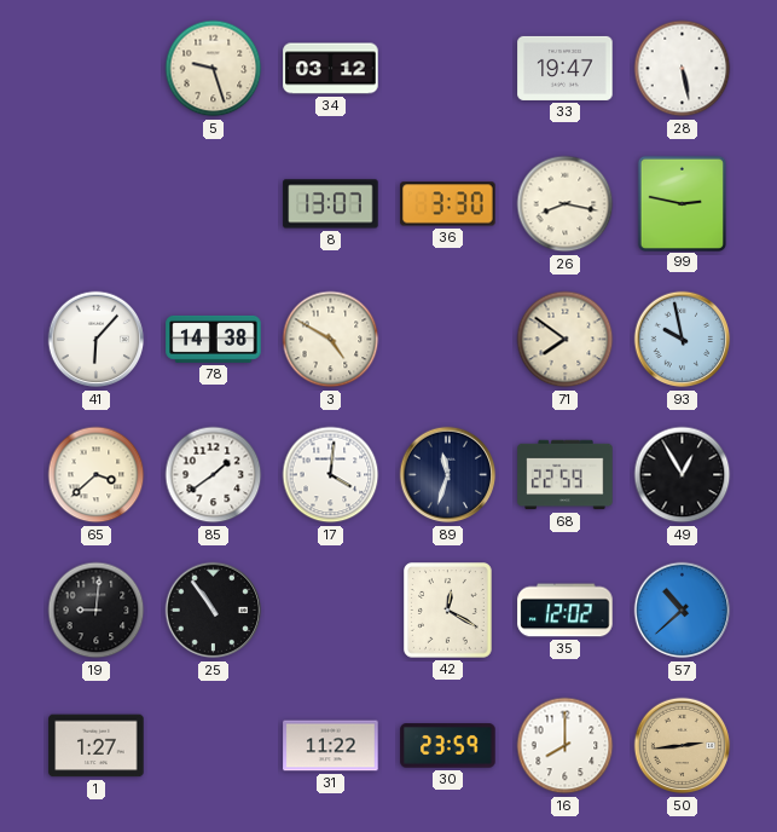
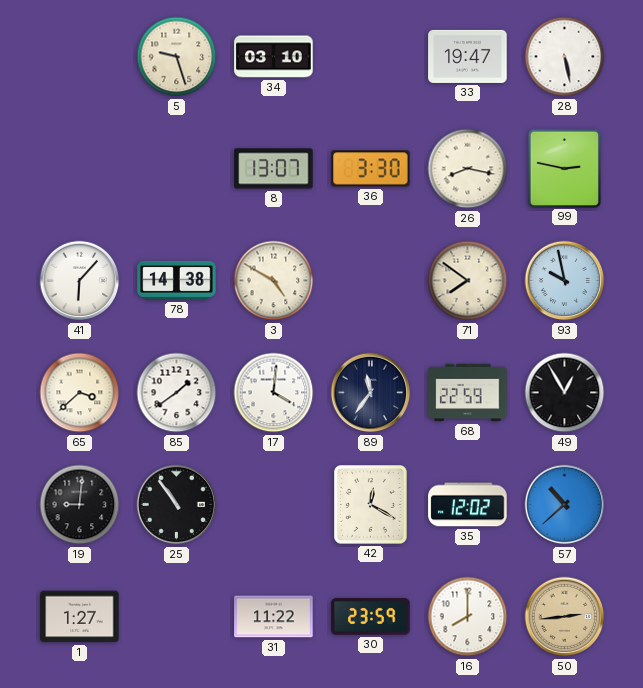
34: 03:12 -> 03:10 (274, 57)
89: 11:33 -> 11:36 (371, 393)
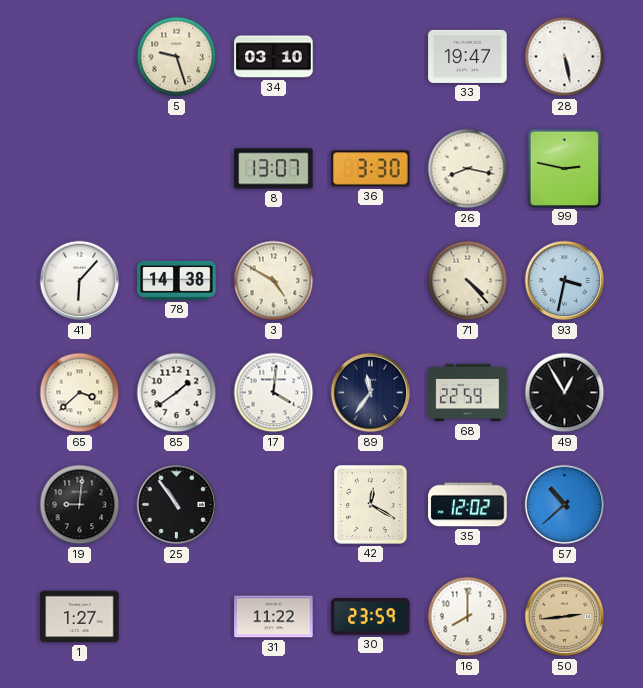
71: 7:51 -> 4:23 (468, 281)
93: 9:58 -> 3:32 (565, 281)
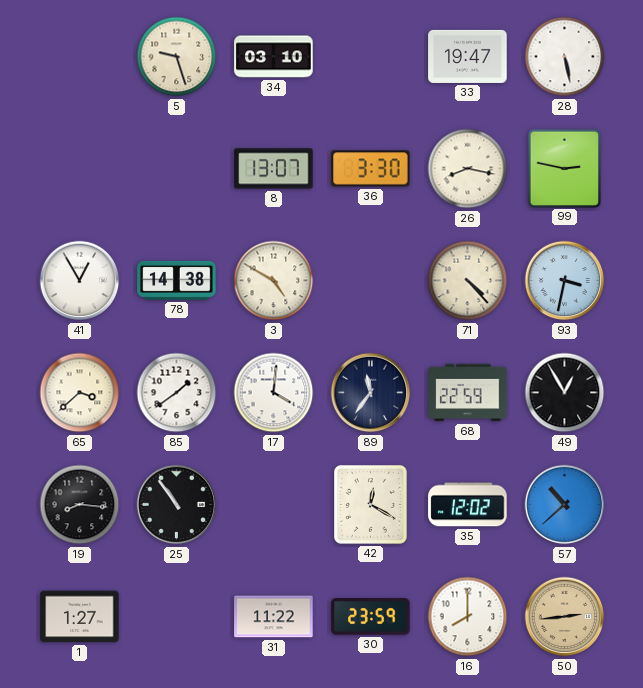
41: 6:07 -> 12:55 (80, 281)
19: 9:01 -> 8:16 (80, 505)
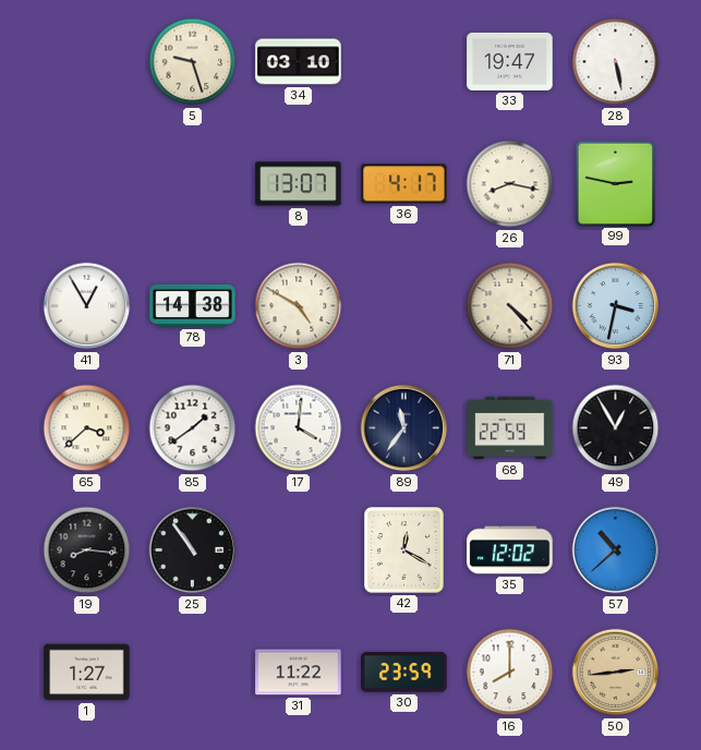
36: 3:30 -> 4:17 (404, 184)
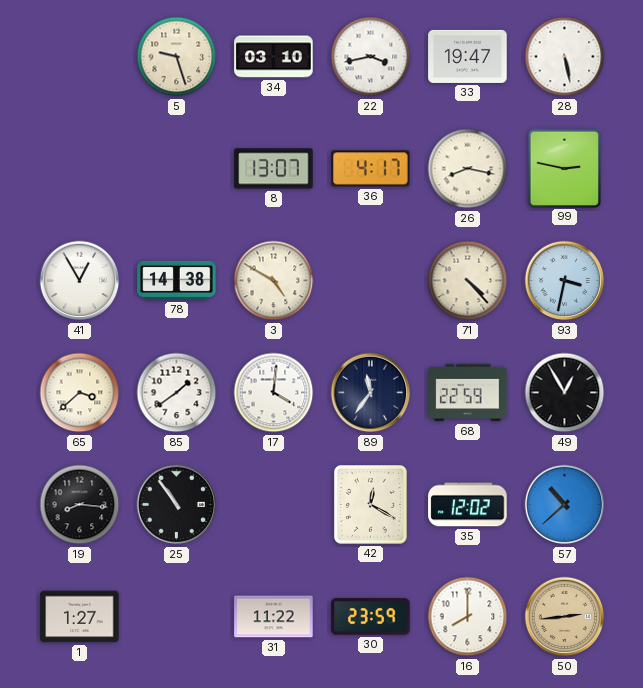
22: none -> 3:43 (371, 57)
